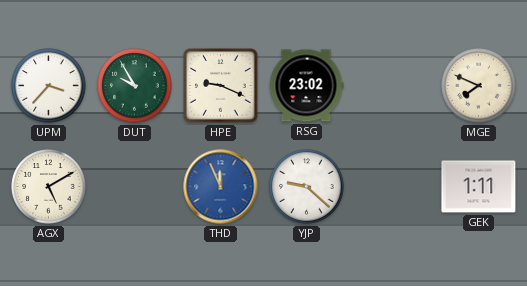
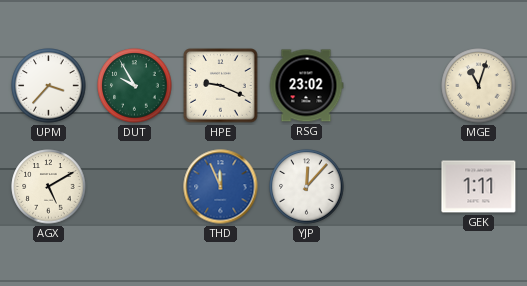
MGE: 7:49 -> 11:03 (479, 86)
YJP: 9:22 -> 12:07 (307, 187)
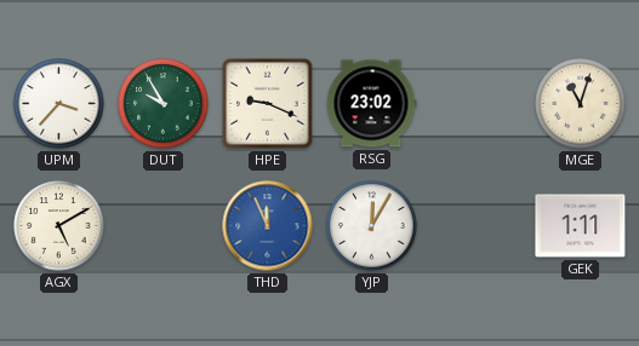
YJP: 12:07 -> 12:05 (372, 226)
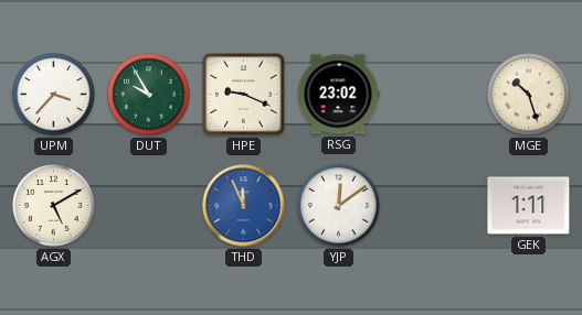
MGE: 11:03 -> 10:27 (529, 95)
YJP: 12:05 -> 12:09 (339, 206)
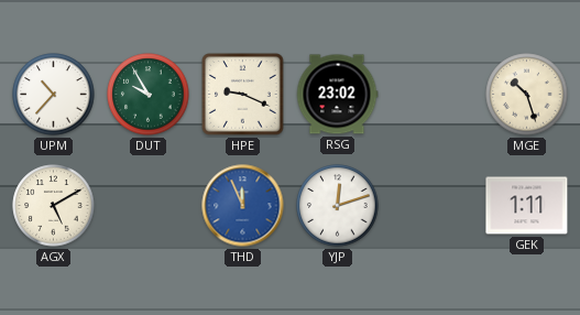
UPM: 3:37 -> 10:37 (54, 95)
YJP: 12:09 -> 12:12 (338, 206)
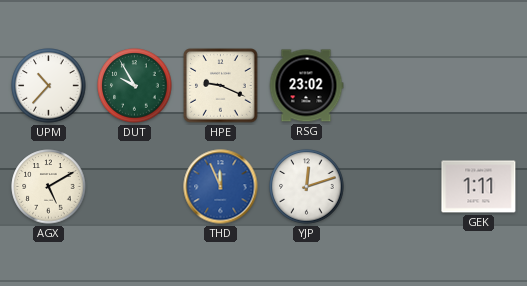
MGE: 10:27 -> none (527, 95)
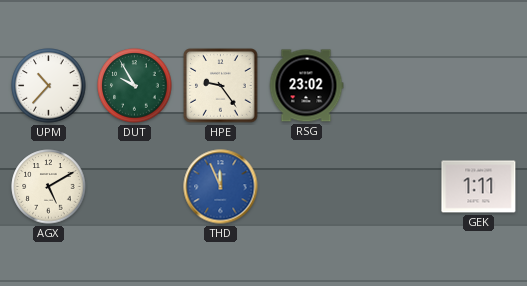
HPE: 9:19 -> 9:24 (221, 86)
YJP: 12:12 -> none (307, 187)
